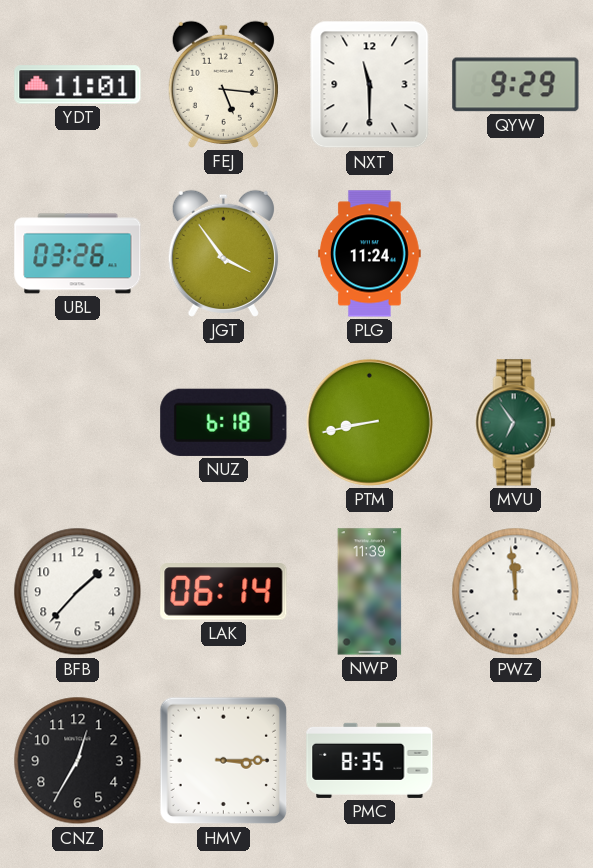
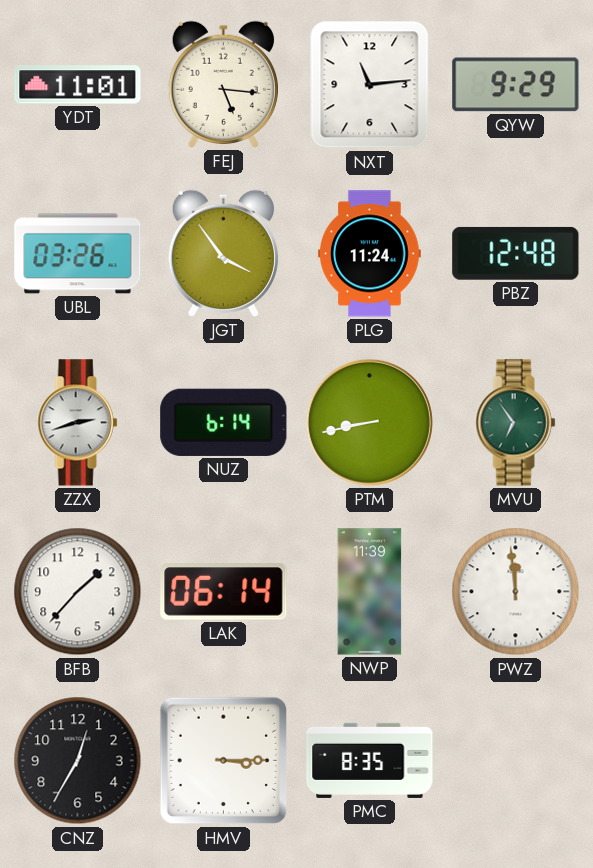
NXT: 11:30 -> 11:14 (370, 85)
PBZ: none -> 12:48 (516, 253)
ZZX: none -> 2:42 (78, 423)
NUZ: 6:18 -> 6:14 (224, 422)
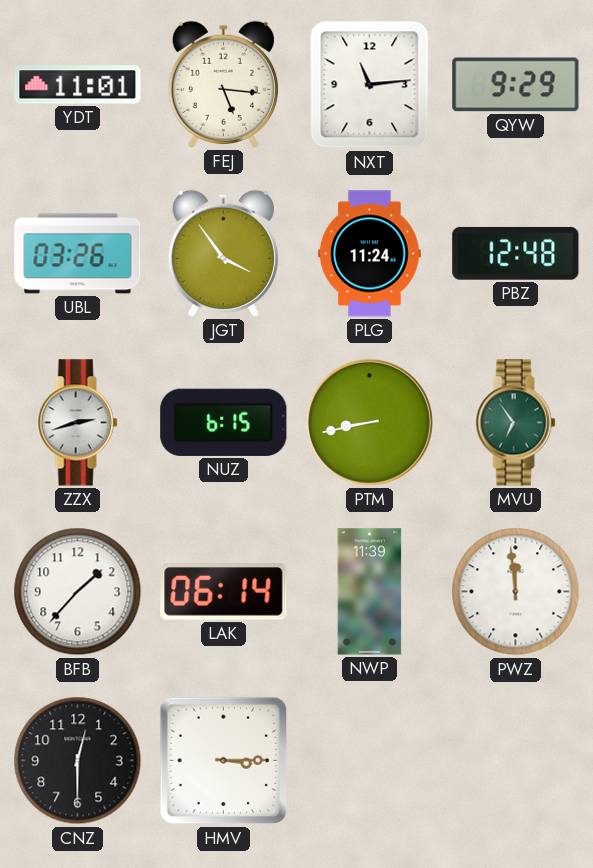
NUZ: 6:14 -> 6:15 (224, 422)
CNZ: 12:35 -> 12:30 (78, 761)
PMC: 8:35 -> none (370, 760)
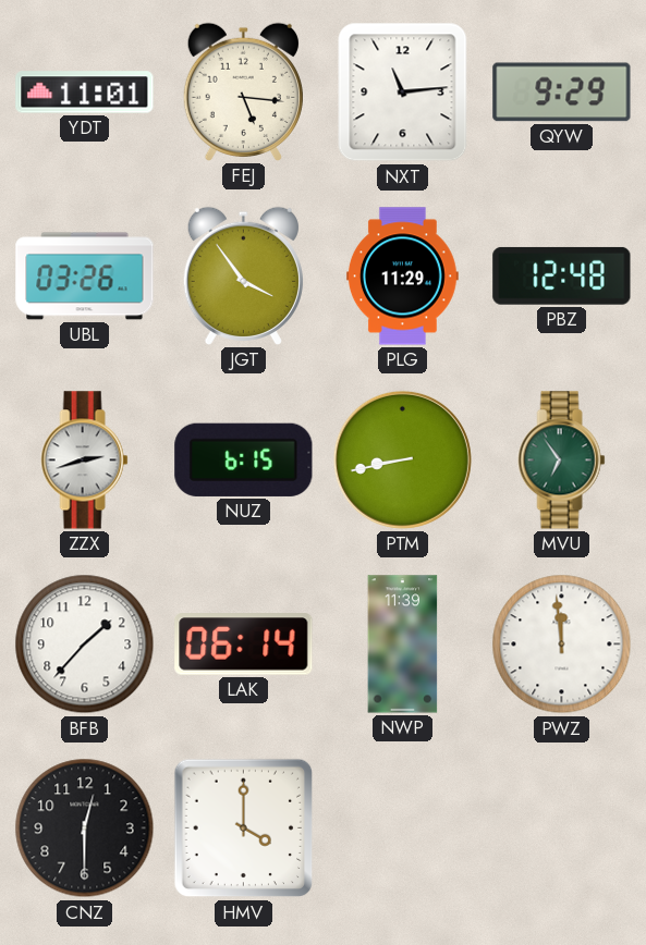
PLG: 11:24 -> 11:29 (402, 277)
HMV: 3:15 -> 4:00 (244, 829)
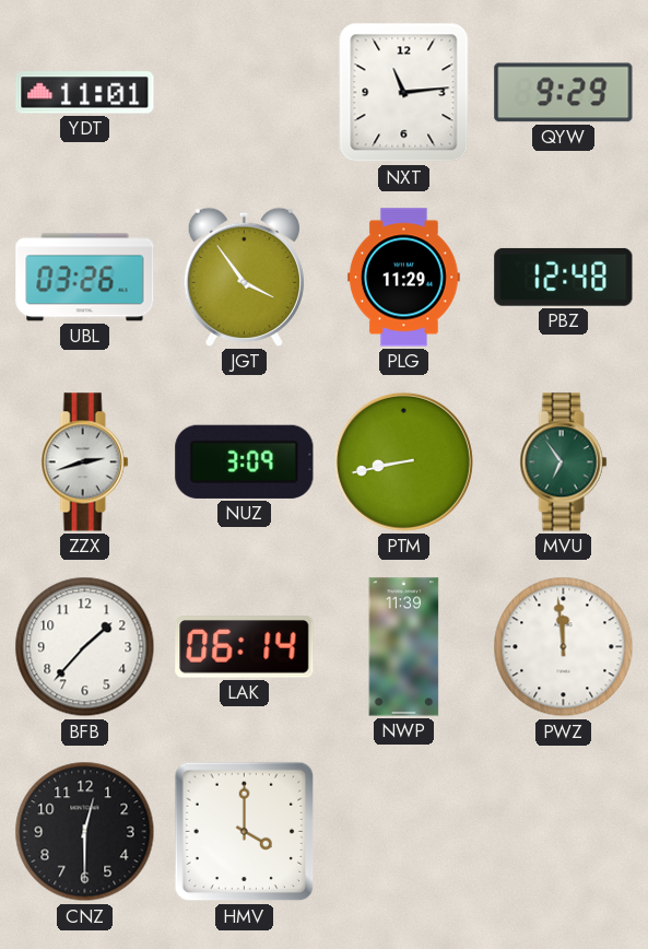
FEJ: 5:16 -> none (243, 91)
NUZ: 6:15 -> 3:09 (245, 461)
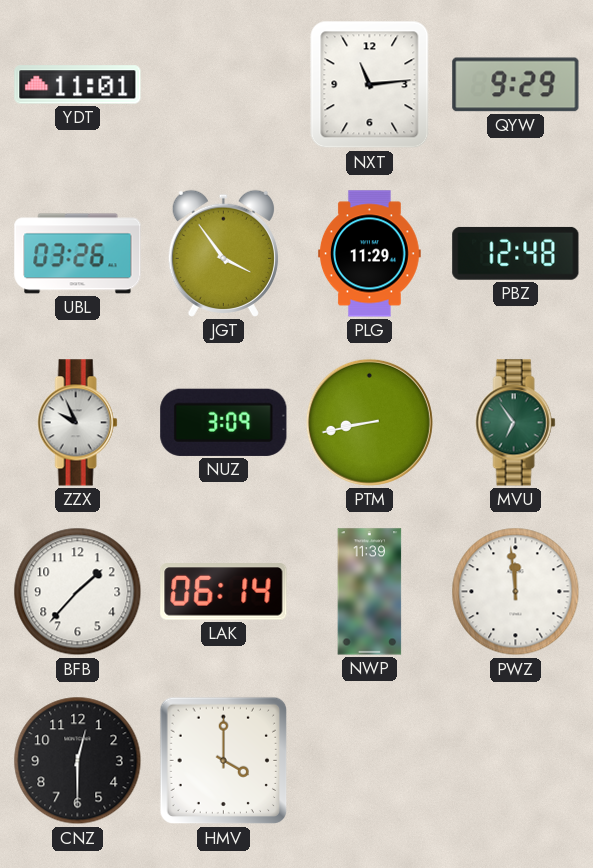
ZZX: 2:42 -> 9:56 (78, 423)
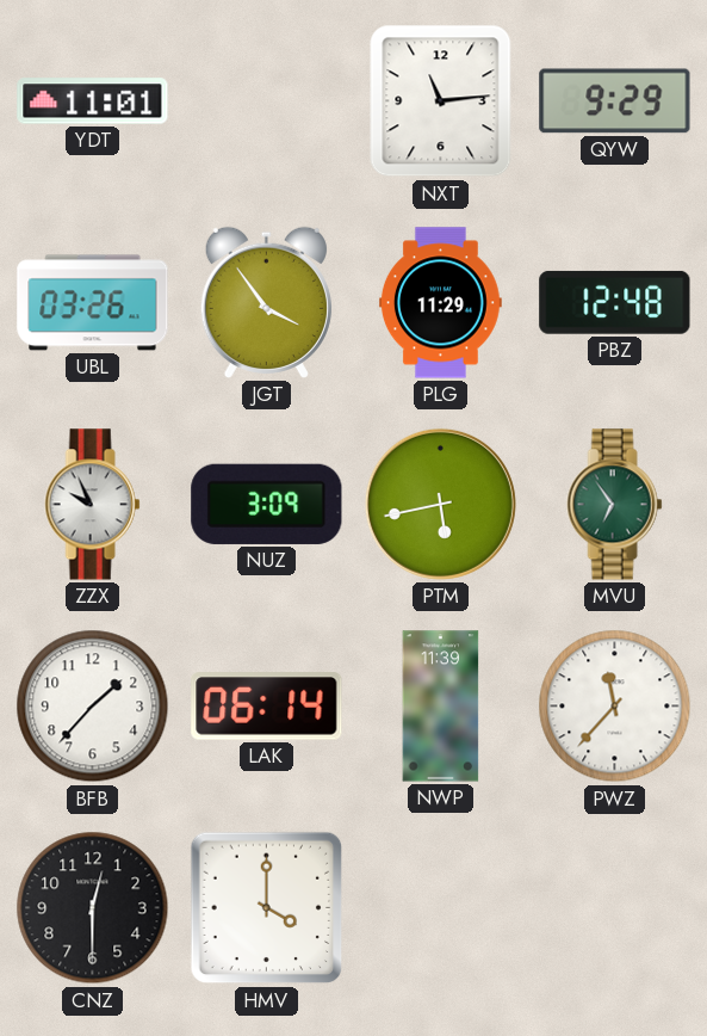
PTM: 8:43 -> 5:43 (440, 504)
PWZ: 11:59 -> 11:37 (615, 707)
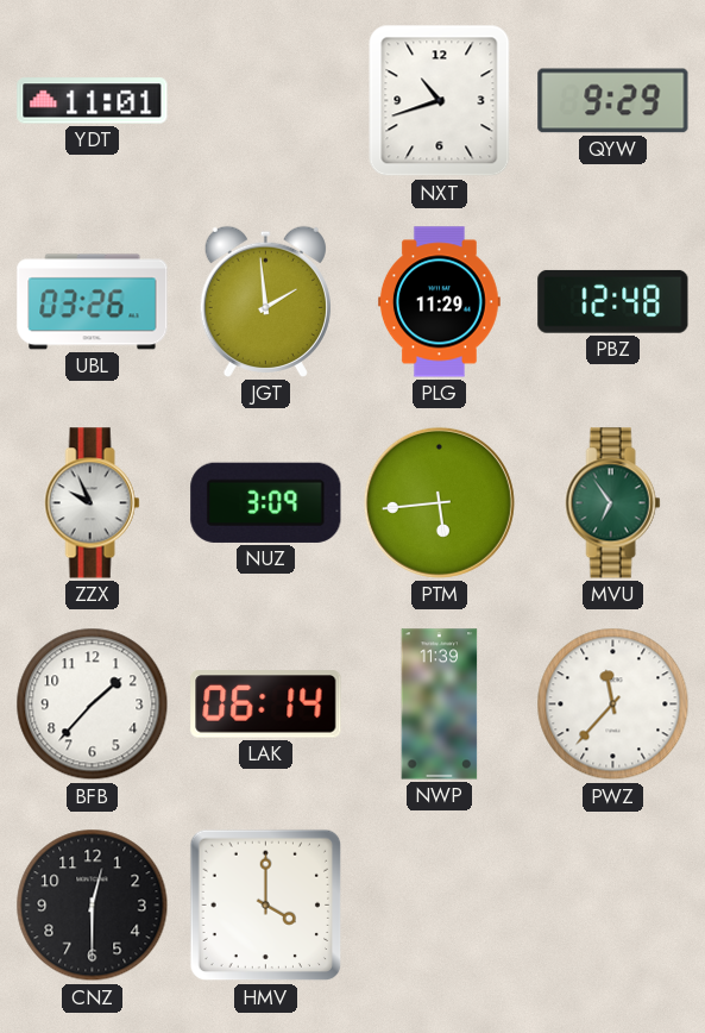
NXT: 11:14 -> 10:42 (440, 101)
JGT: 3:54 -> 1:59 (265, 301)
PTM: 5:43 -> 5:44 (439, 502)
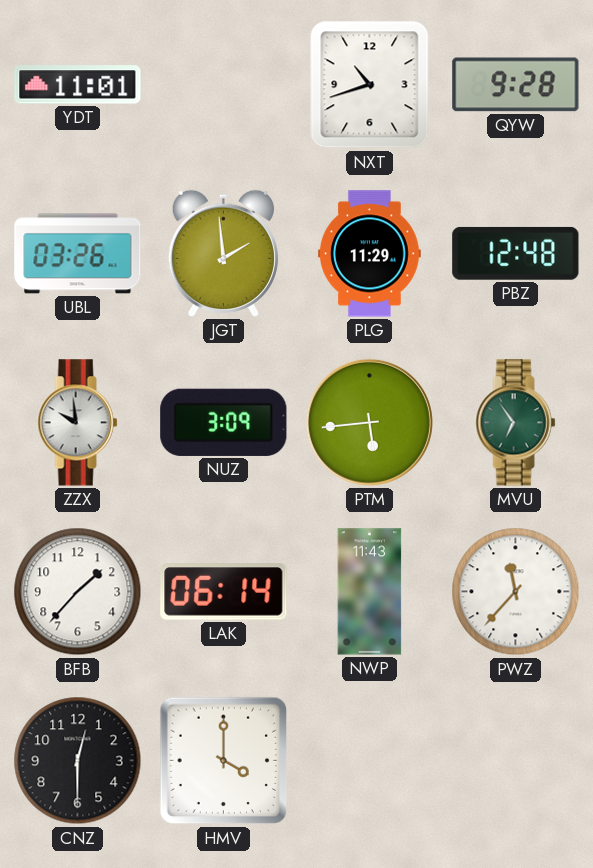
QYW: 9:29 -> 9:28 (516, 85)
ZZX: 9:56 -> 9:59 (78, 423)
NWP: 11:39 -> 11:43 (370, 592)
